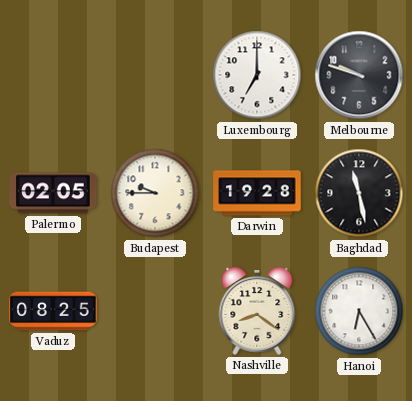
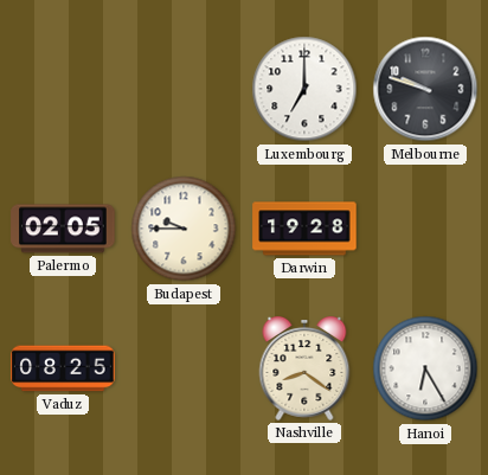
Baghdad: 11:28 -> none (359, 193)
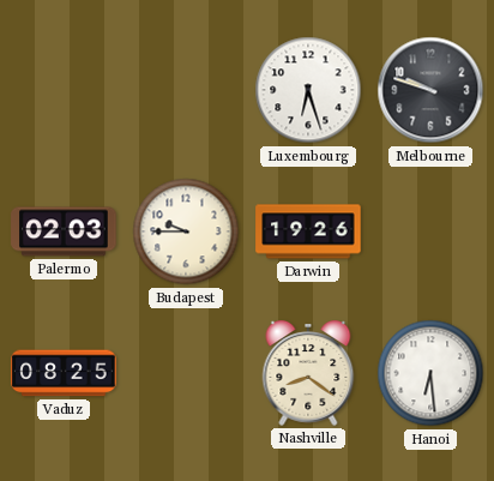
Luxembourg: 7:00 -> 6:27 (308, 90)
Palermo: 02:05 -> 02:03 (64, 232)
Darwin: 19:28 -> 19:26 (308, 232)
Hanoi: 6:25 -> 6:29 (430, 373)
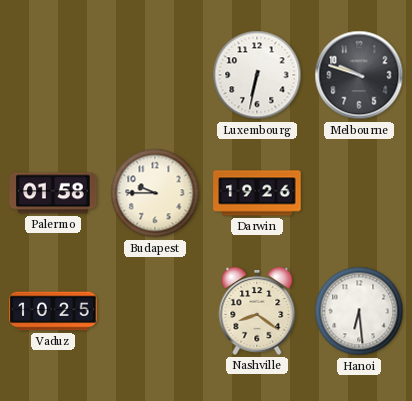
Luxembourg: 6:27 -> 6:32 (257, 75)
Palermo: 02:03 -> 01:58 (53, 193)
Vaduz: 08:25 -> 10:25 (53, 311)
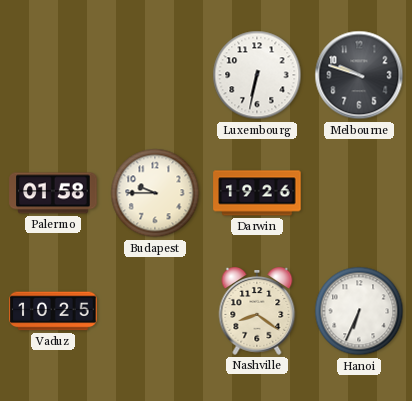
Hanoi: 6:29 -> 6:34 (359, 311)
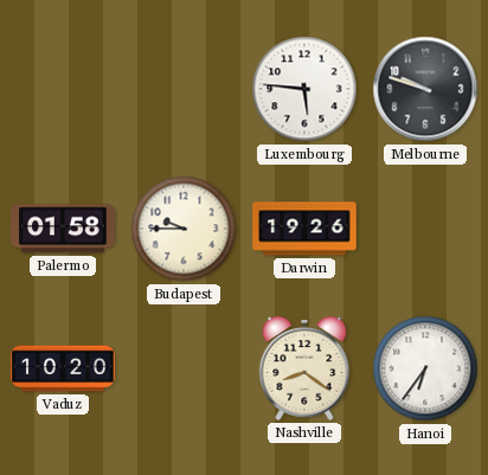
Luxembourg: 6:32 -> 5:46 (304, 89)
Vaduz: 10:25 -> 10:20 (63, 368)
Hanoi: 6:34 -> 6:36 (425, 368)
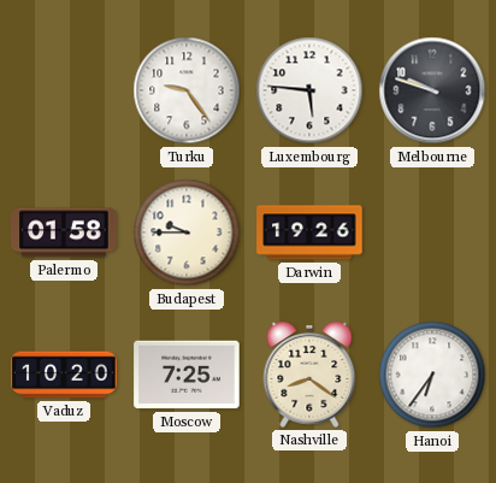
Turku: none -> 9:24 (187, 90)
Moscow: none -> 7:25 (187, 375)
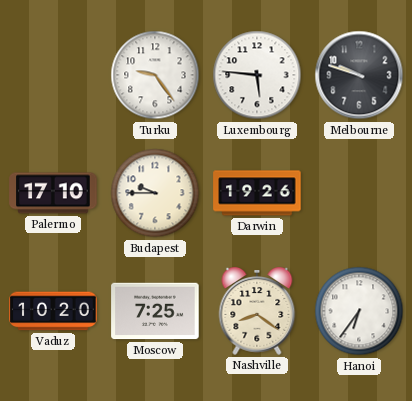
Palermo: 01:58 -> 17:10 (53, 193)
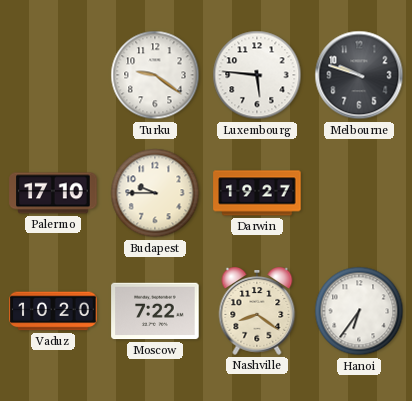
Turku: 9:24 -> 9:21 (155, 75)
Darwin: 19:26 -> 19:27 (257, 193)
Moscow: 7:25 -> 7:22 (155, 311)
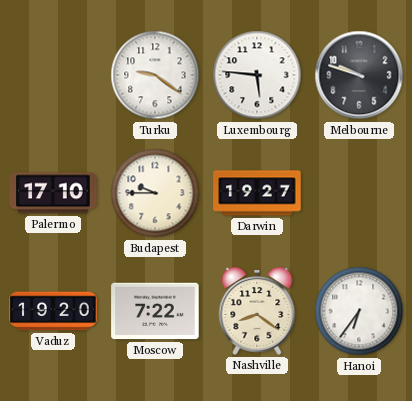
Vaduz: 10:20 -> 19:20 (53, 311)
